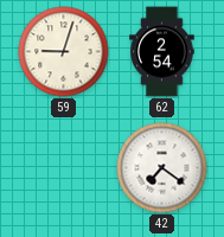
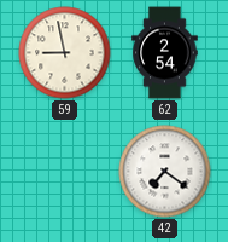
59: 9:03 -> 8:58 (65, 53)
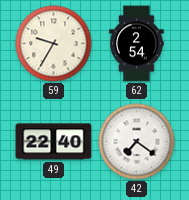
59: 8:58 -> 9:35 (54, 44)
49: none -> 22:40 (54, 142)
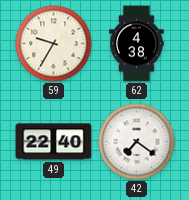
62: 2:54 -> 4:38 (137, 44)
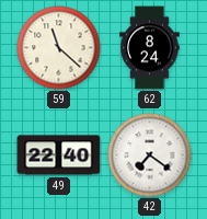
59: 9:35 -> 11:22 (59, 48)
62: 4:38 -> 8:24 (150, 48)
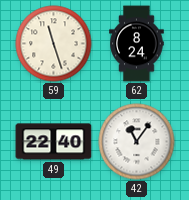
59: 11:22 -> 11:27 (54, 44)
42: 7:21 -> 11:06 (137, 142)
